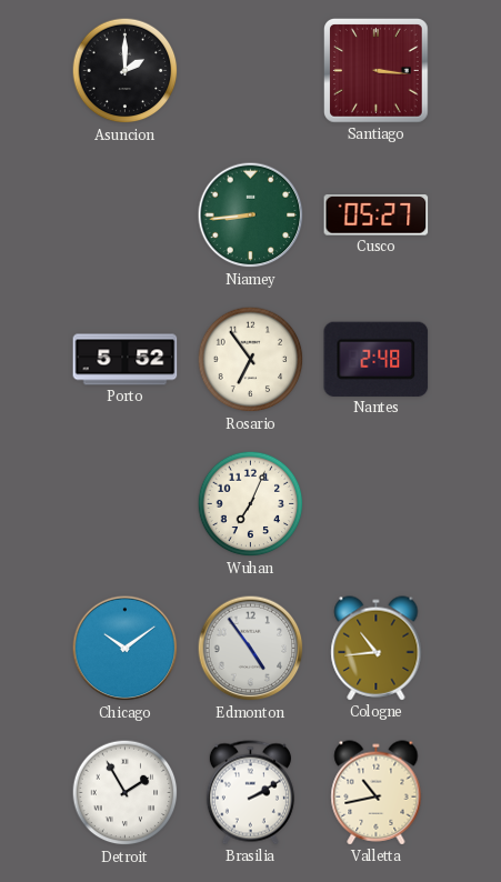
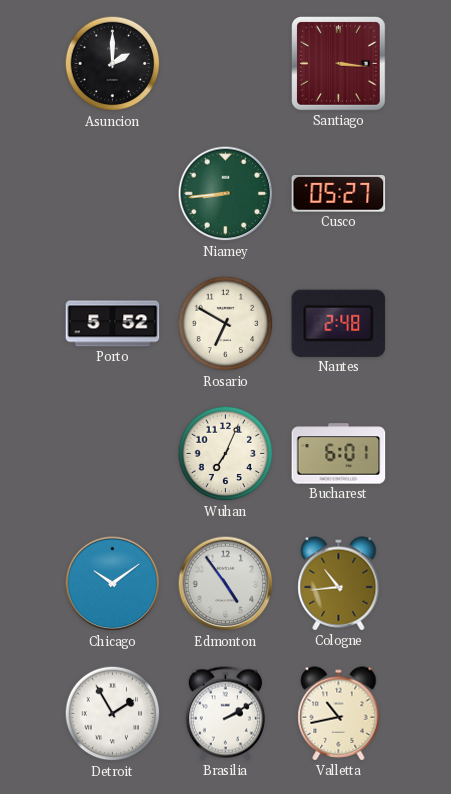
Rosario: 6:54 -> 6:50 (226, 324)
Bucharest: none -> 6:01 (339, 454)
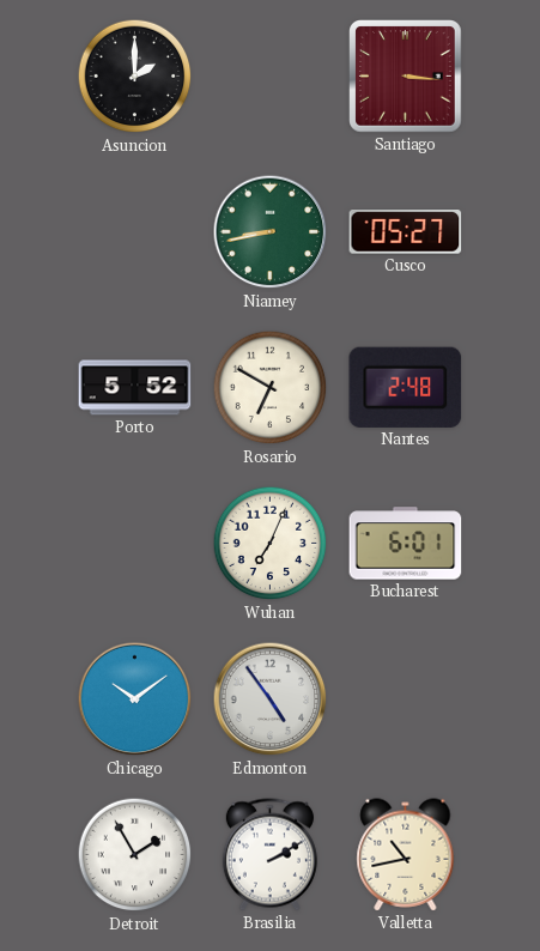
Niamey: 8:44 -> 8:43 (271, 232)
Cologne: 10:44 -> none (339, 584)
